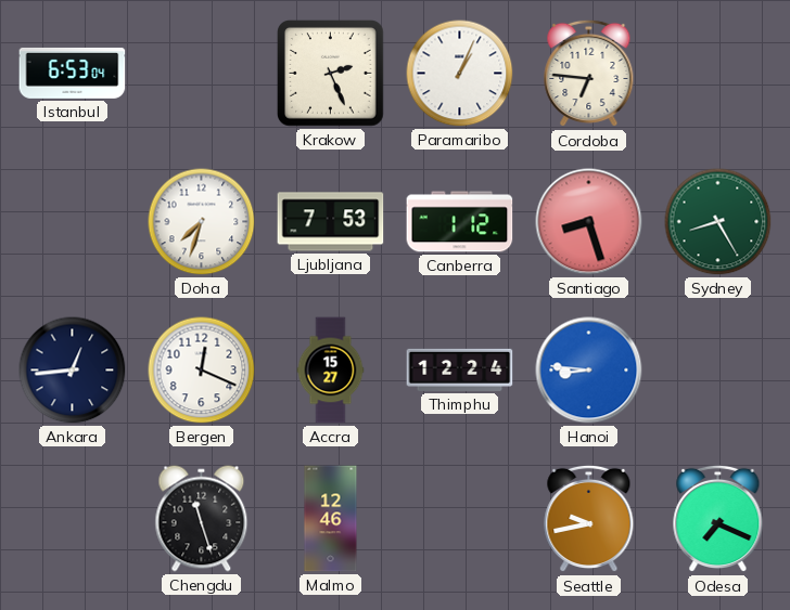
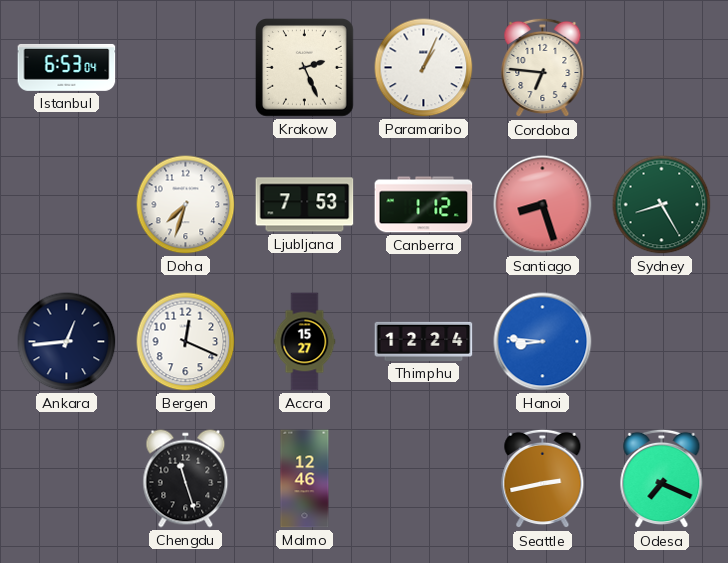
Seattle: 9:43 -> 2:43 (543, 479)
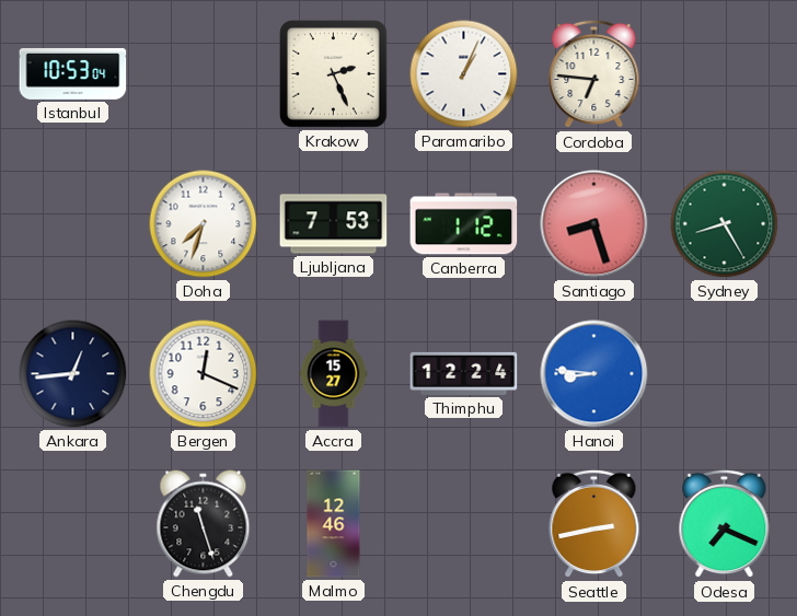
Istanbul: 6:53 -> 10:53 (73, 73)
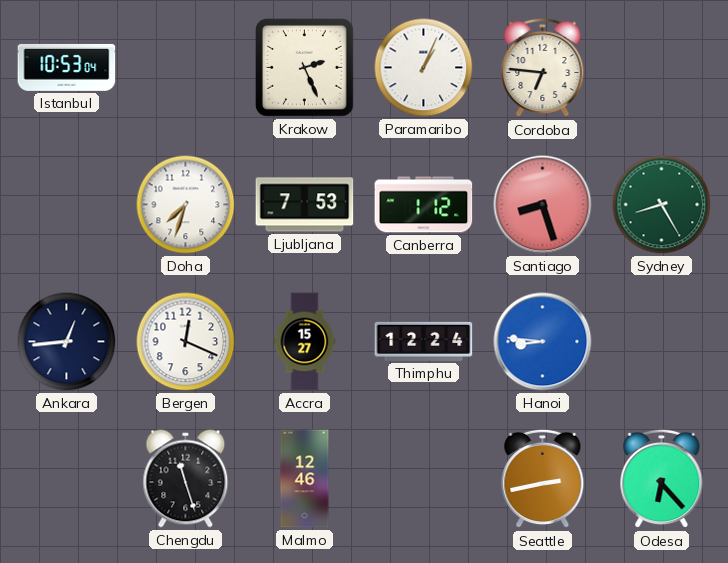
Odesa: 7:19 -> 6:23 (662, 479)
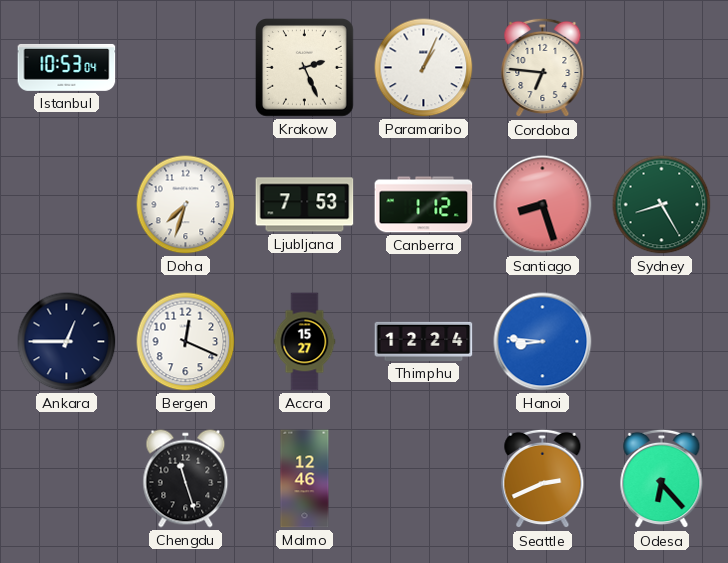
Ankara: 12:44 -> 12:45 (67, 342)
Seattle: 2:43 -> 2:41 (543, 479)
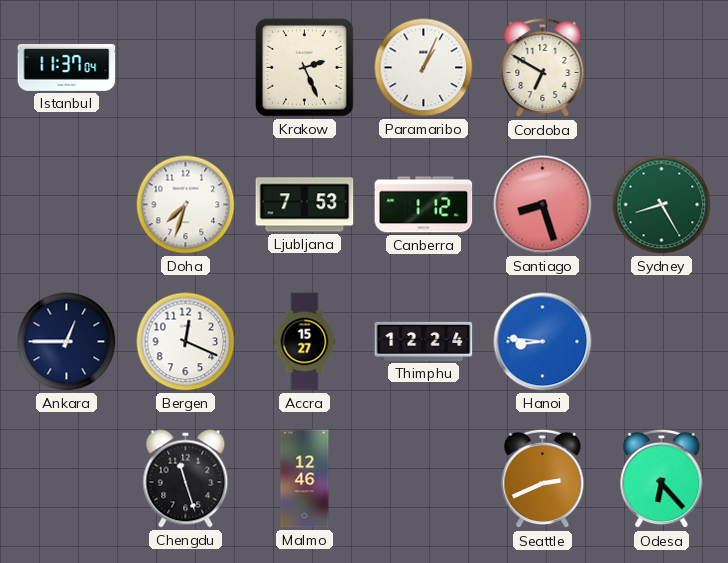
Istanbul: 10:53 -> 11:37 (67, 67)
Cordoba: 6:46 -> 6:50 (543, 68)
